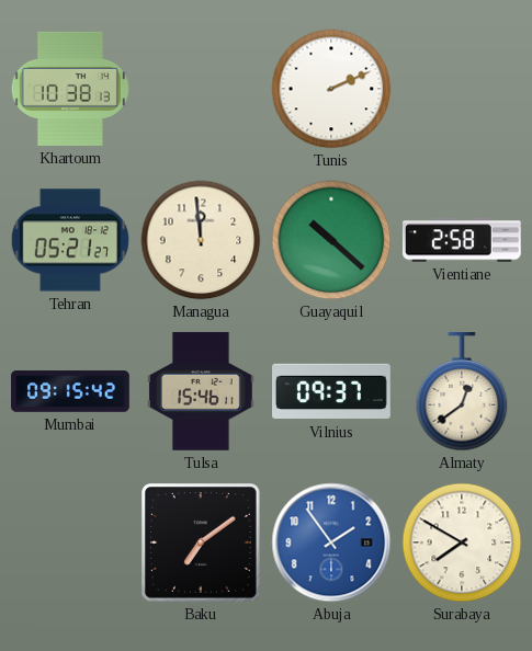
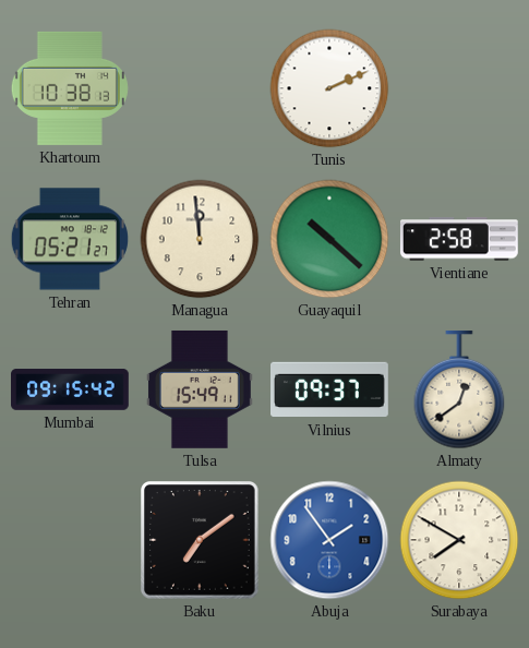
Tulsa: 15:46 -> 15:49 (200, 389)
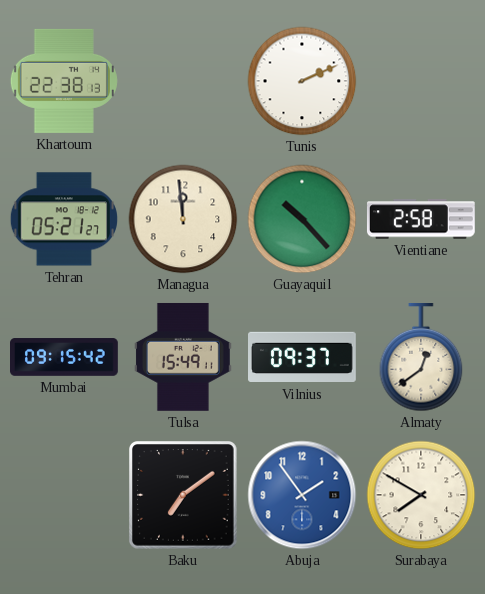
Khartoum: 10:38 -> 22:38 (64, 81)
Guayaquil: 10:22 -> 10:23 (302, 219)
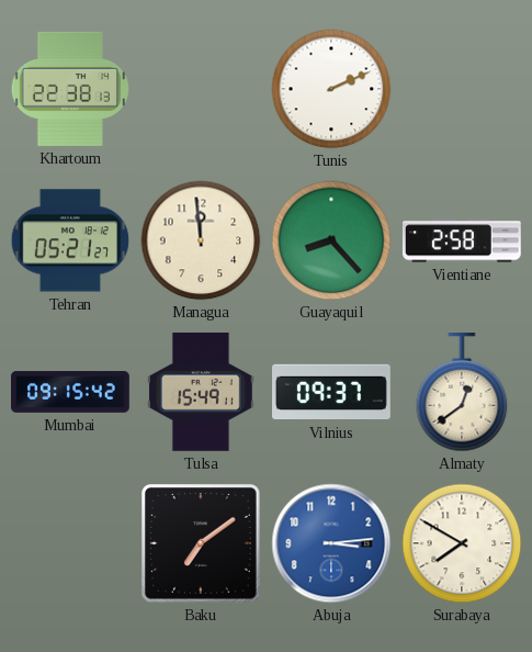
Guayaquil: 10:23 -> 8:23 (331, 240)
Abuja: 1:54 -> 3:14 (331, 543)
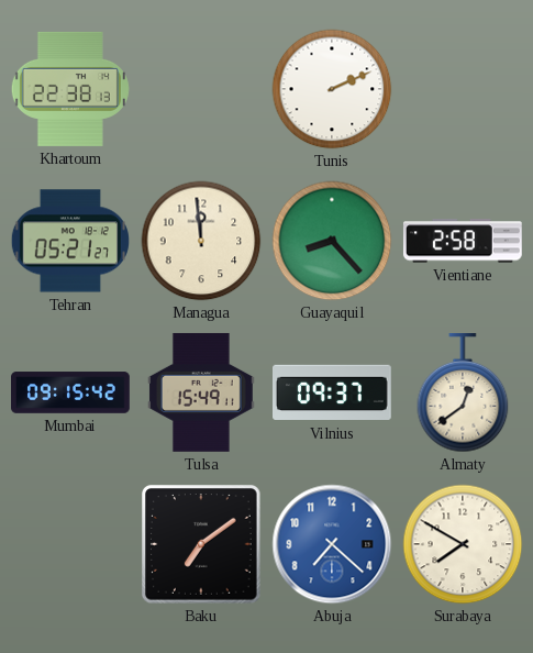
Abuja: 3:14 -> 7:22 (332, 544)
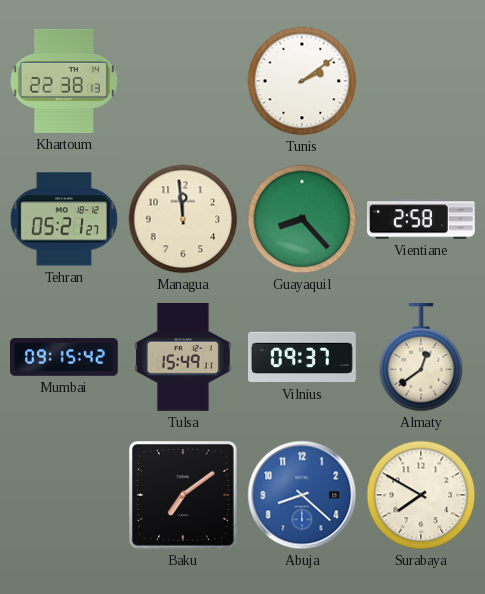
Tunis: 2:11 -> 2:09 (302, 81)
Abuja: 7:22 -> 8:22 (302, 495)
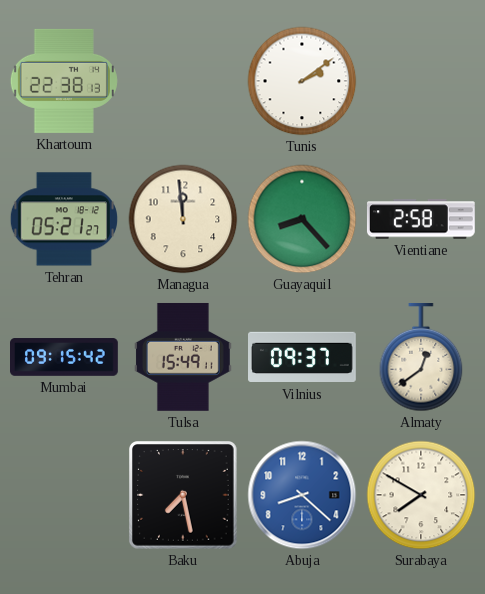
Baku: 7:09 -> 7:28 (184, 496)
